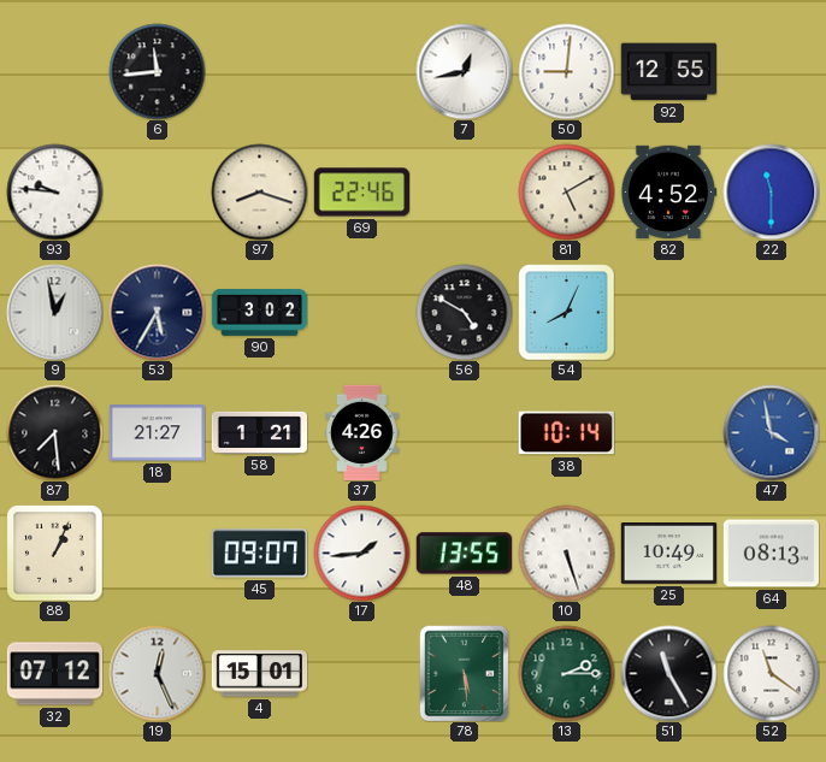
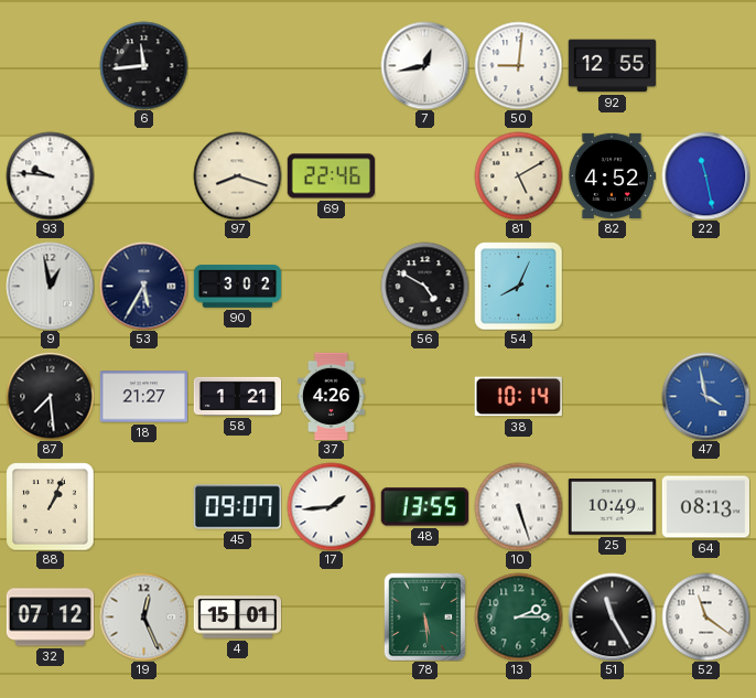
22: 11:30 -> 11:28 (705, 175)
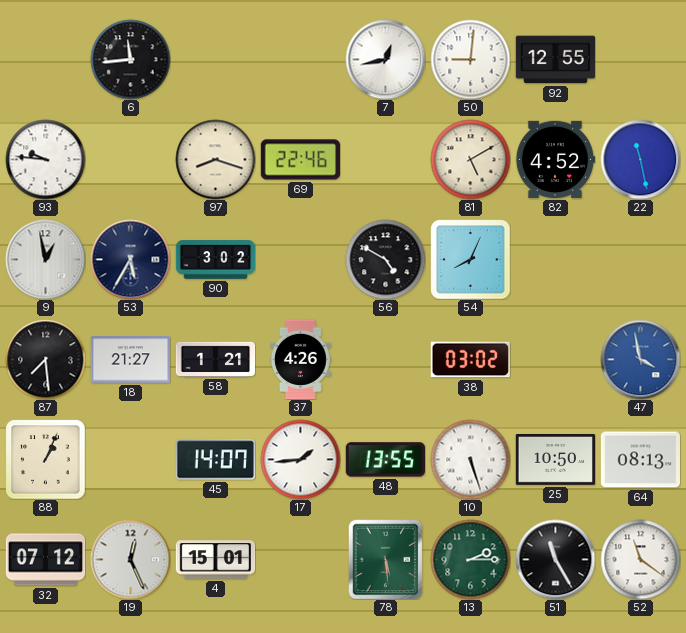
38: 10:14 -> 03:02 (470, 360)
45: 09:07 -> 14:07 (215, 460)
25: 10:49 -> 10:50 (555, 460)
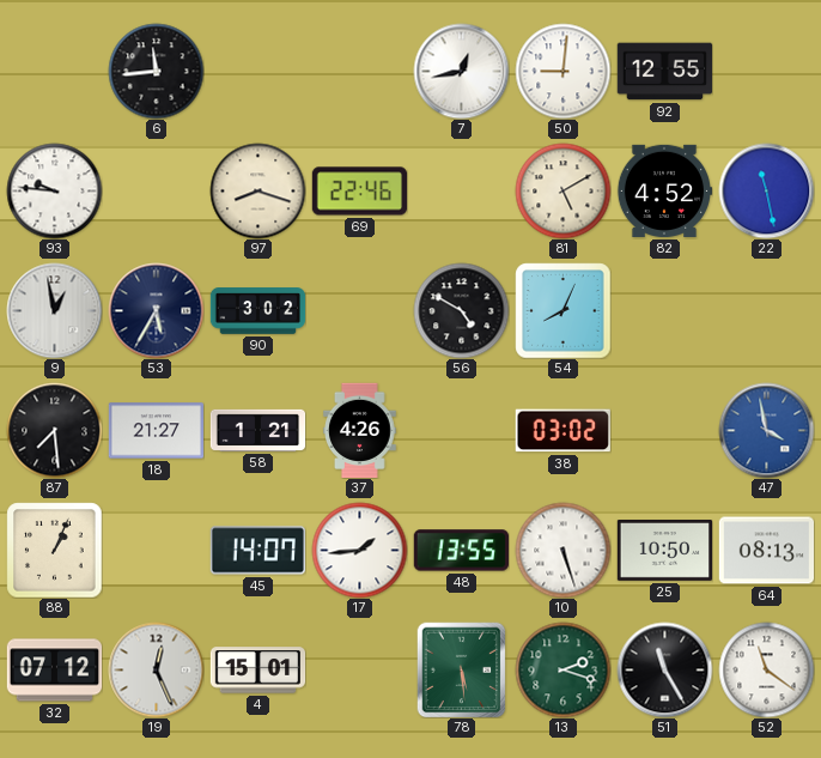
13: 2:15 -> 2:18 (562, 669)
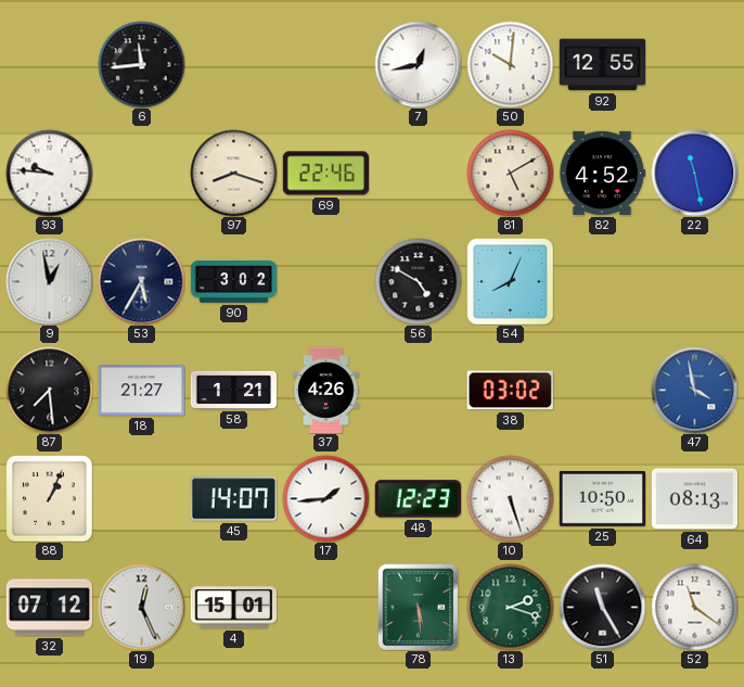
50: 9:01 -> 10:01 (510, 64)
48: 13:55 -> 12:23 (418, 499)
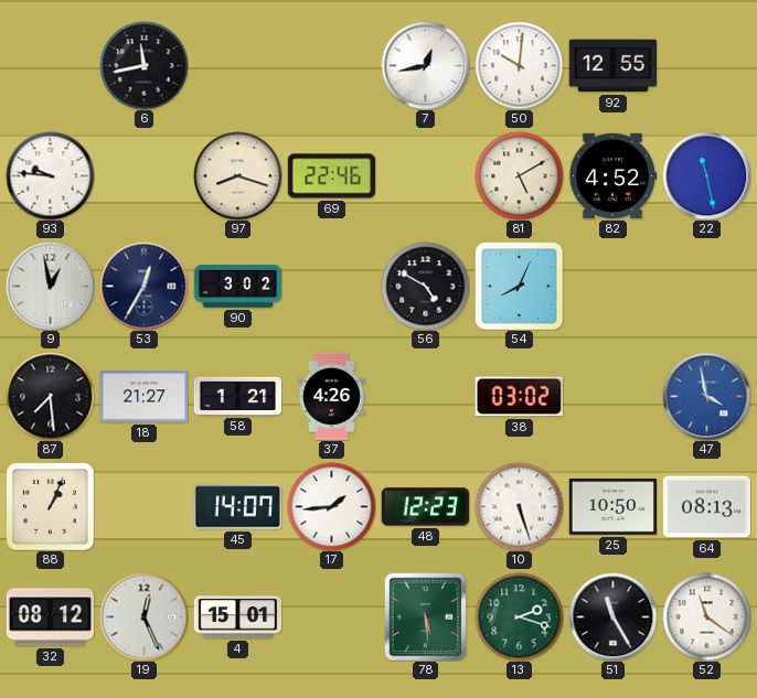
6: 11:44 -> 11:43 (143, 65)
53: 5:35 -> 12:35 (143, 286)
32: 07:12 -> 08:12 (50, 618)
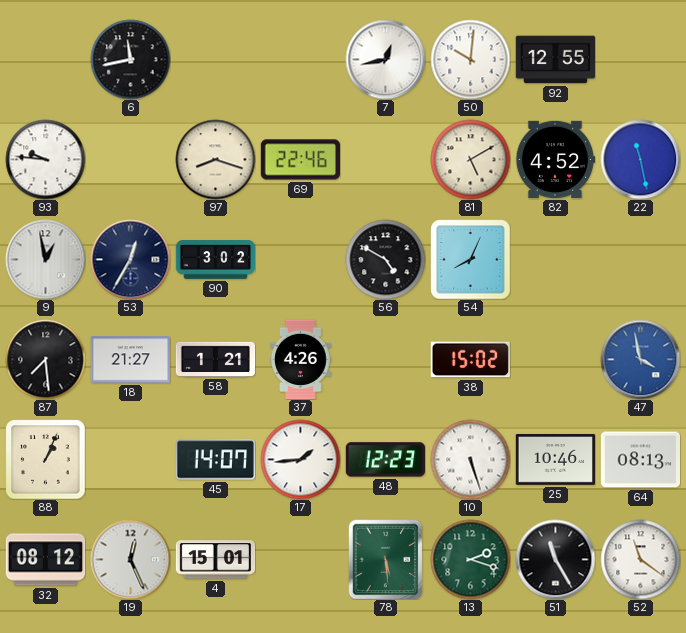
38: 03:02 -> 15:02 (470, 360)
25: 10:50 -> 10:46 (555, 460)
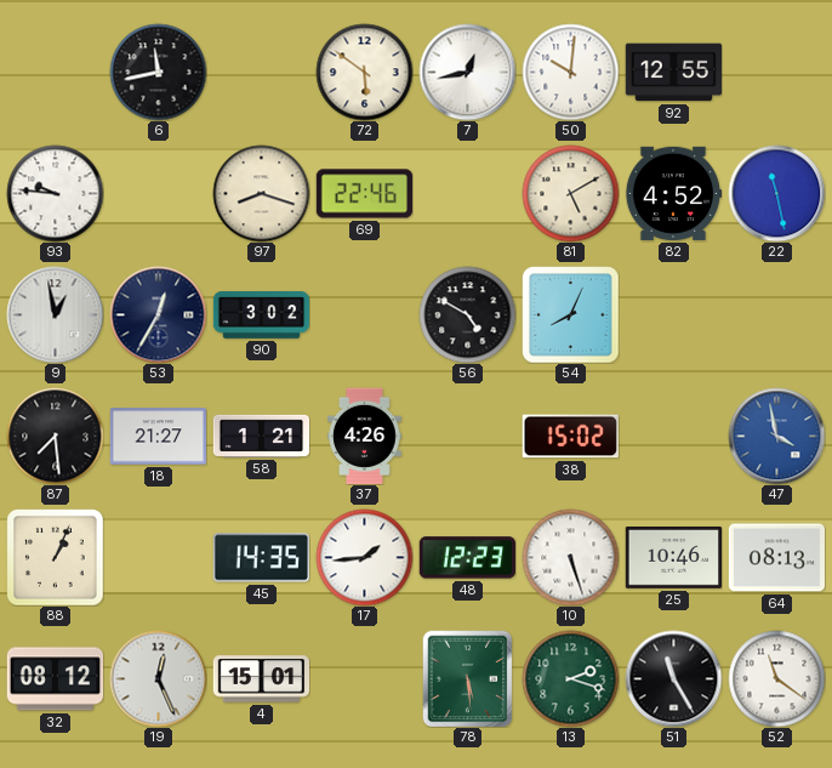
72: none -> 5:51 (364, 72)
45: 14:07 -> 14:35 (261, 558)
